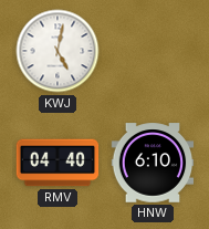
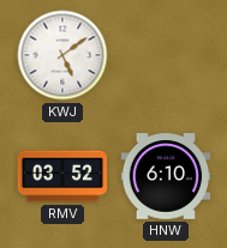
KWJ: 5:02 -> 5:09 (62, 55)
RMV: 04:40 -> 03:52 (62, 176)
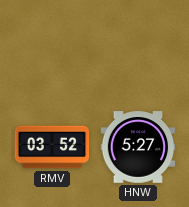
KWJ: 5:09 -> none (62, 55)
HNW: 6:10 -> 5:27 (138, 147)
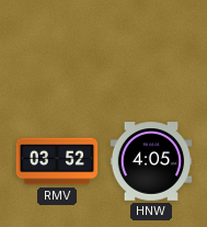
HNW: 5:27 -> 4:05 (151, 161)
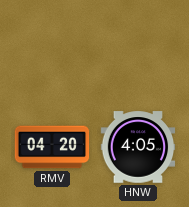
RMV: 03:52 -> 04:20 (52, 147)
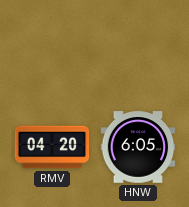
HNW: 4:05 -> 6:05 (138, 147)
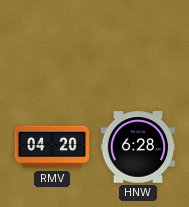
HNW: 6:05 -> 6:28 (138, 147)
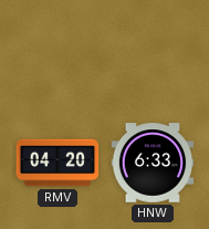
HNW: 6:28 -> 6:33 (153, 163)
